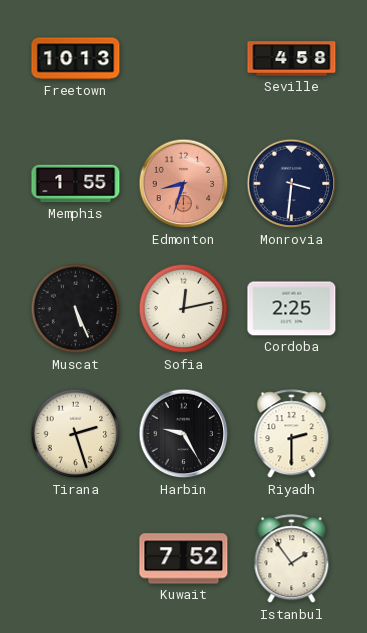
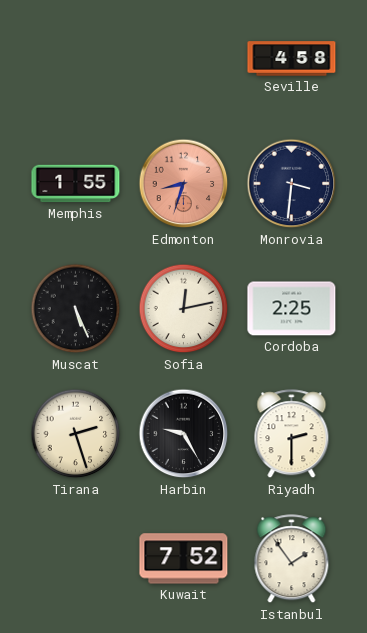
Freetown: 10:13 -> none (76, 59)
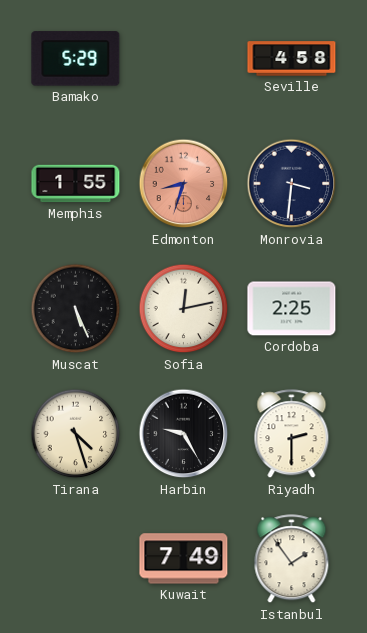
Bamako: none -> 5:29 (76, 59)
Tirana: 2:27 -> 4:27 (76, 434)
Kuwait: 7:52 -> 7:49 (184, 559)
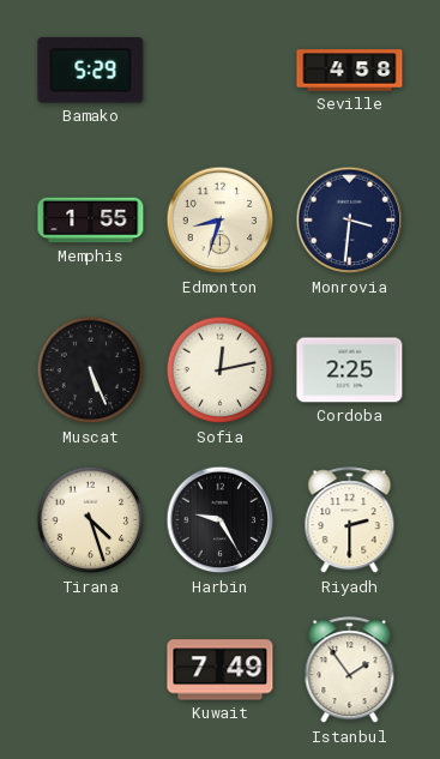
Edmonton dial: salmon -> cream (221, 221)
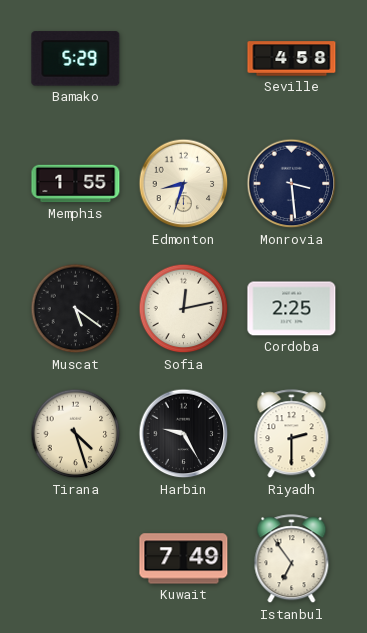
Monrovia: 3:31 -> 3:29 (292, 184)
Muscat: 5:26 -> 5:21 (76, 309)
Istanbul: 1:54 -> 6:54 (292, 559)
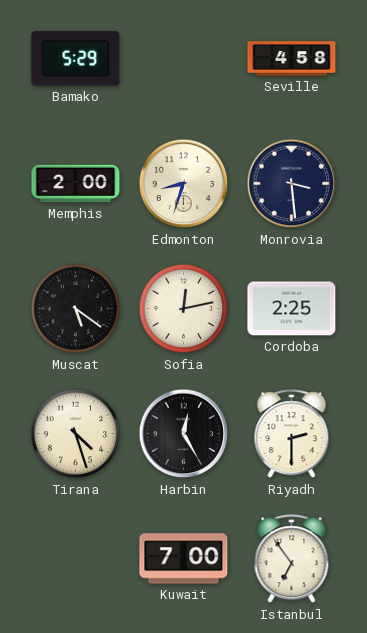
Memphis: 1:55 -> 2:00 (76, 184)
Harbin: 9:25 -> 12:25 (184, 434)
Kuwait: 7:49 -> 7:00 (184, 559)
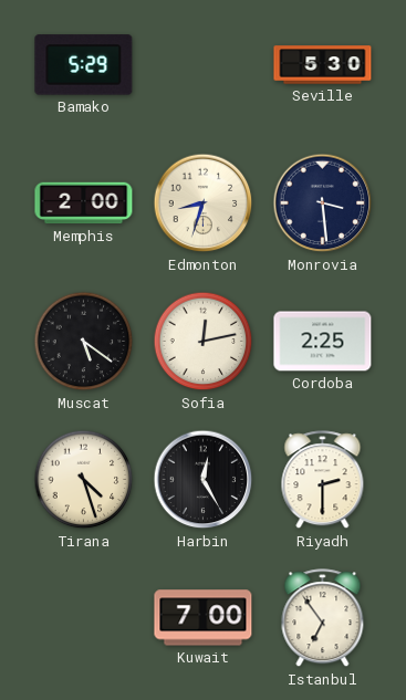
Seville: 4:58 -> 5:30 (323, 65)
